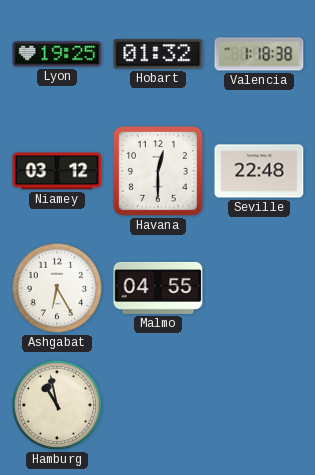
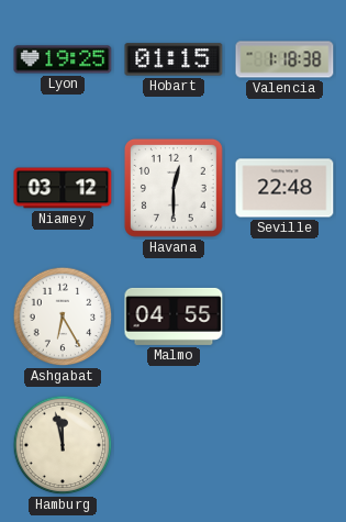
Hobart: 01:32 -> 01:15 (174, 59)
Hamburg: 10:58 -> 11:58 (63, 445)
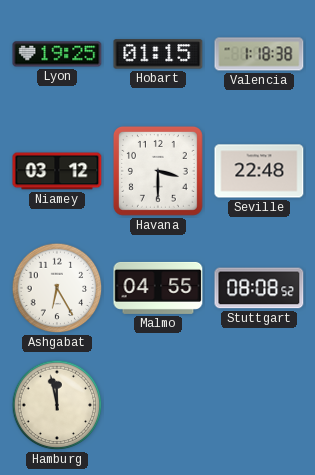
Havana: 12:30 -> 3:30 (158, 171)
Stuttgart: none -> 08:08 (259, 288)
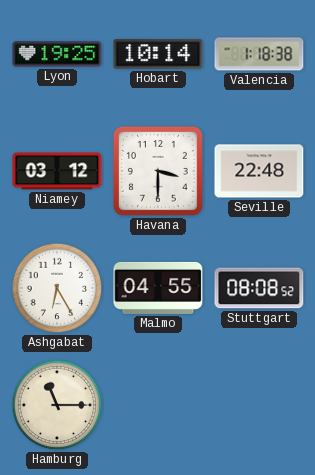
Hobart: 01:15 -> 10:14 (158, 54)
Hamburg: 11:58 -> 11:15 (57, 405)
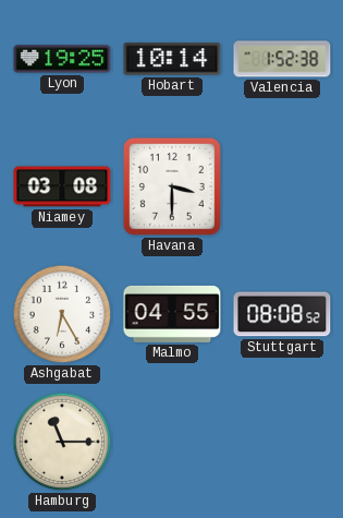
Valencia: 1:18 -> 1:52 (282, 59)
Niamey: 03:12 -> 03:08 (62, 186)
Seville: 22:48 -> none (259, 171)
